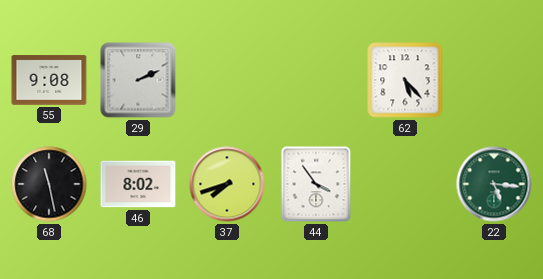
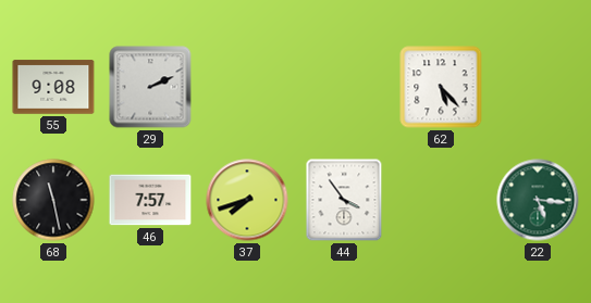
46: 8:02 -> 7:57 (150, 200)
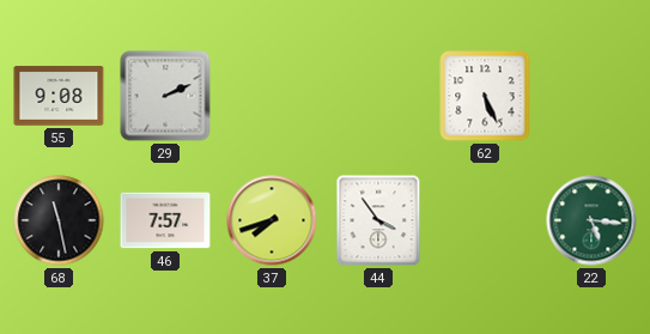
62: 5:23 -> 5:26 (485, 96)
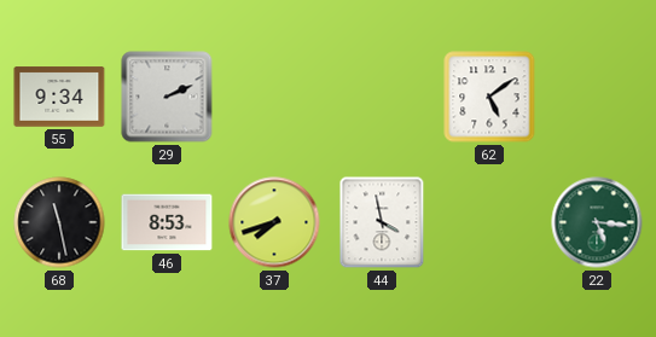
55: 9:08 -> 9:34 (59, 97)
62: 5:26 -> 5:09 (489, 97)
46: 7:57 -> 8:53 (167, 222)
44: 3:54 -> 3:58 (382, 222)
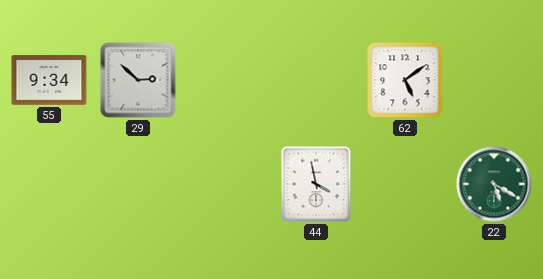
29: 2:11 -> 2:52 (138, 80)
68: 11:28 -> none (59, 222)
46: 8:53 -> none (167, 222)
37: 7:42 -> none (274, 222)
22: 5:16 -> 5:20 (494, 184)
